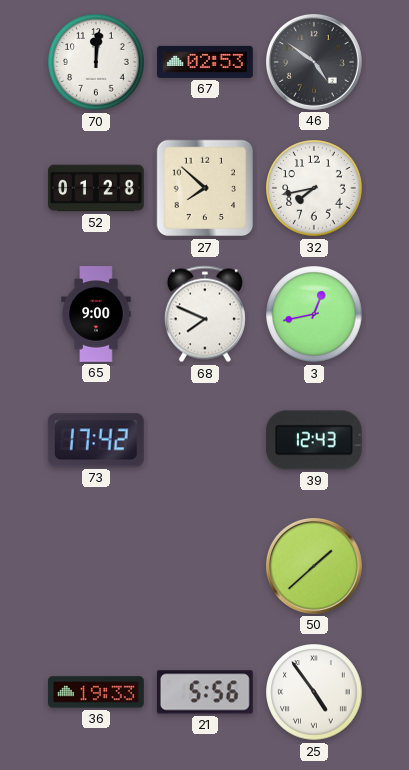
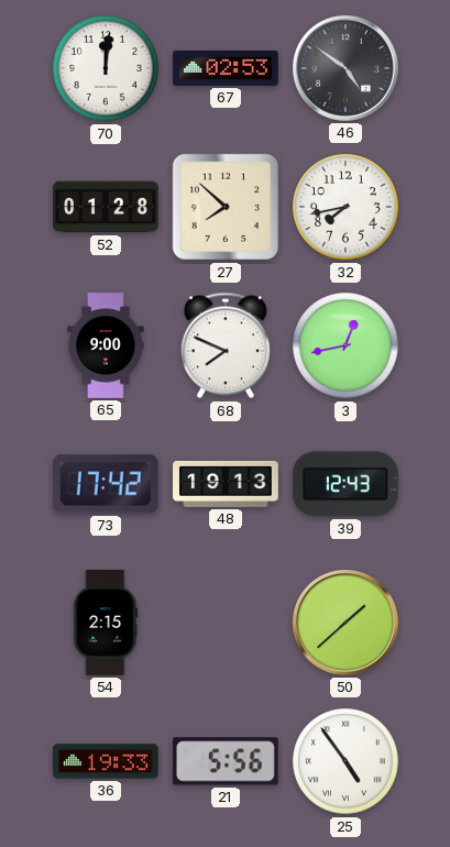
48: none -> 19:13 (226, 484)
54: none -> 2:15 (106, 623)
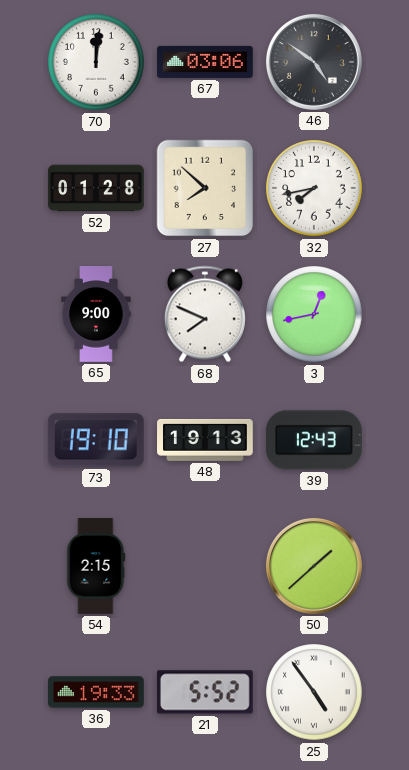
67: 02:53 -> 03:06 (205, 62)
73: 17:42 -> 19:10 (96, 440)
21: 5:56 -> 5:52 (205, 692)
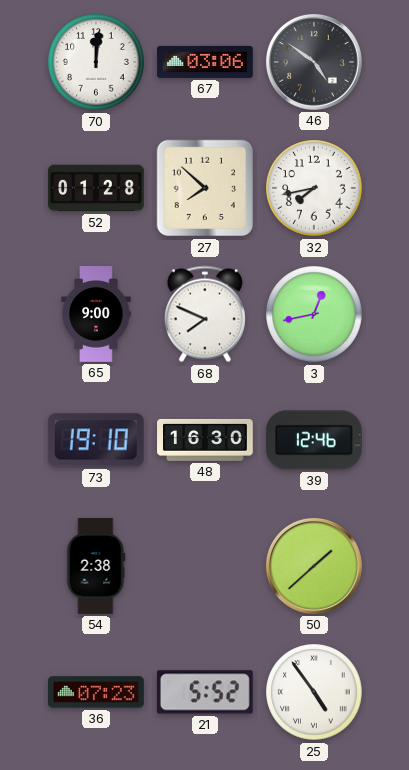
48: 19:13 -> 16:30 (205, 440)
39: 12:43 -> 12:46 (314, 440)
54: 2:15 -> 2:38 (96, 566)
36: 19:33 -> 07:23 (97, 692)
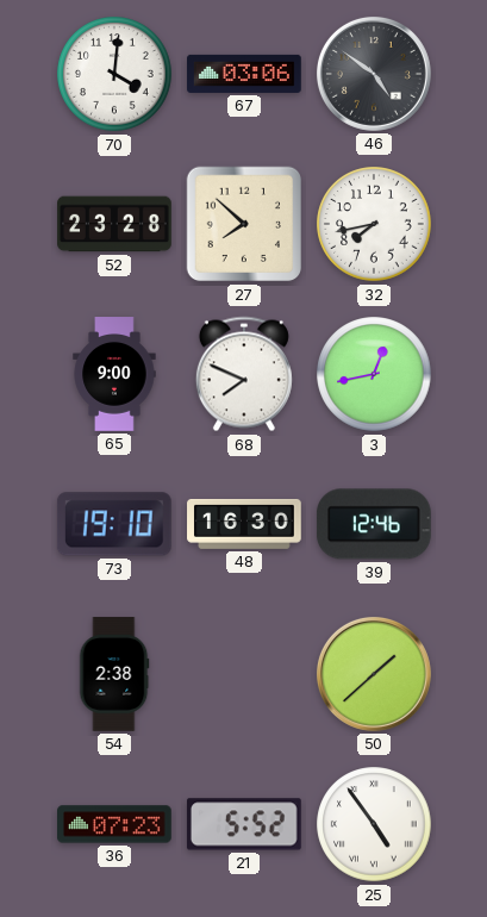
70: 12:01 -> 4:01 (114, 74)
52: 01:28 -> 23:28 (114, 224)
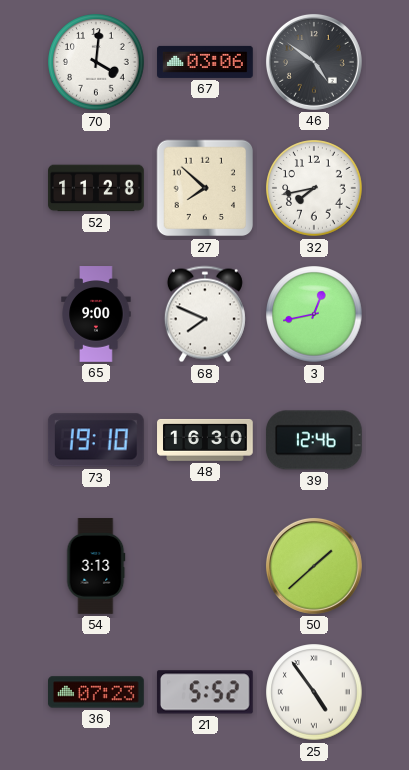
52: 23:28 -> 11:28 (96, 188)
54: 2:38 -> 3:13 (96, 566)
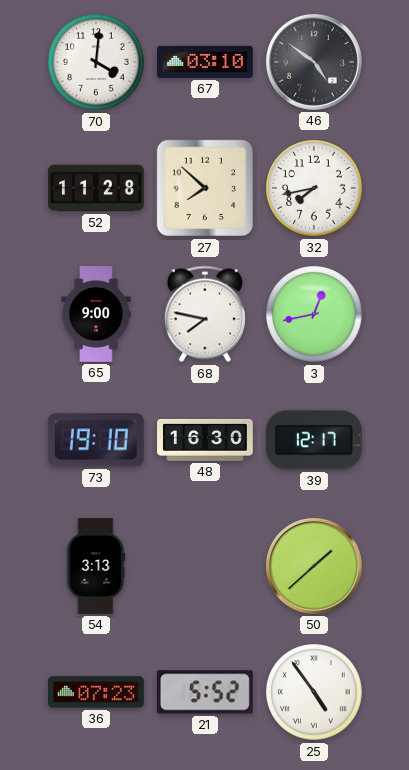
67: 03:06 -> 03:10 (205, 62)
68: 7:49 -> 7:47 (205, 314)
39: 12:46 -> 12:17 (314, 440)
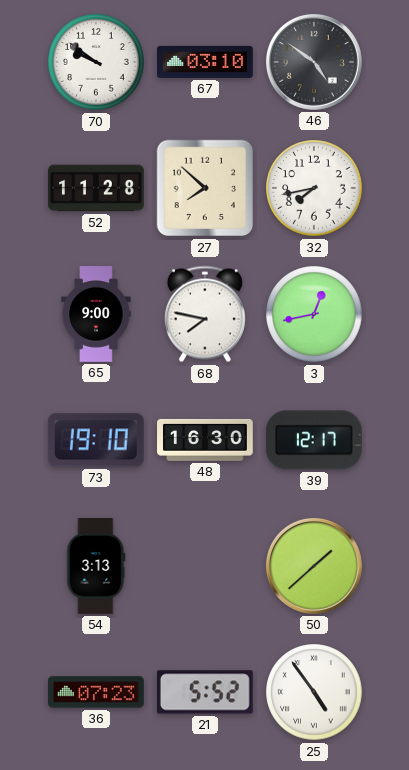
70: 4:01 -> 9:51 (96, 62)
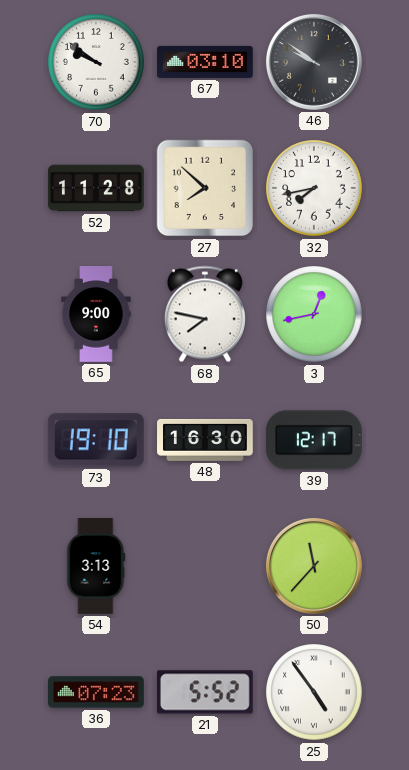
46: 4:51 -> 9:51 (314, 62)
50: 1:38 -> 11:37 (314, 566)
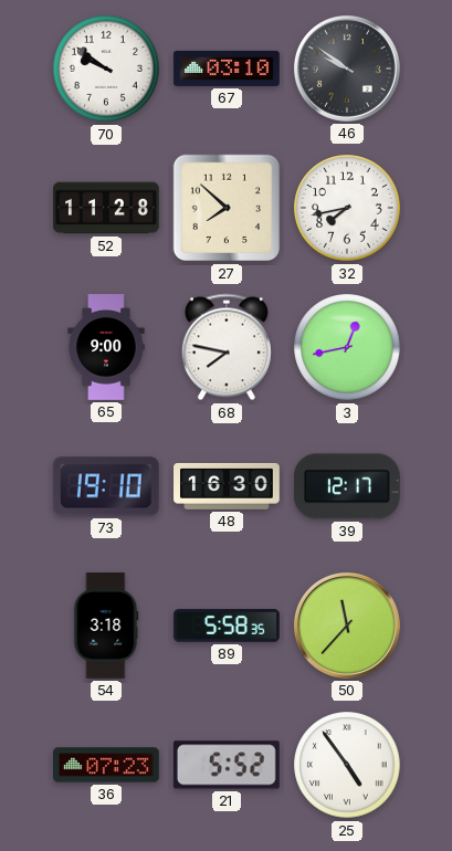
54: 3:13 -> 3:18 (106, 626)
89: none -> 5:58 (227, 626)
